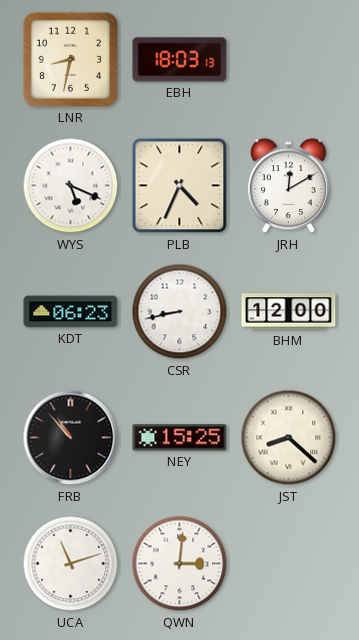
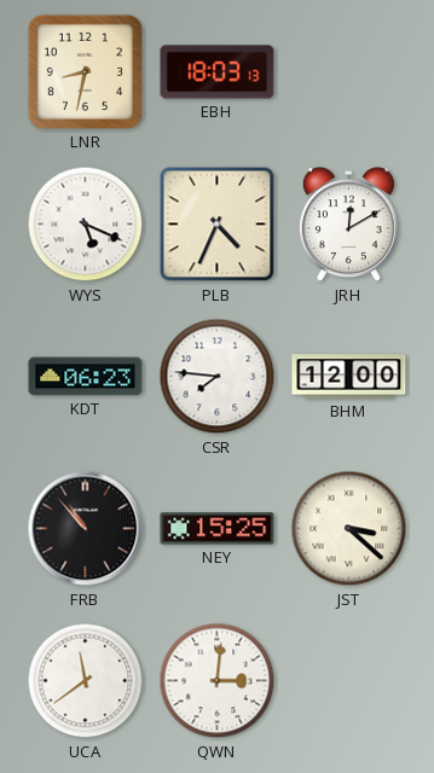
CSR: 8:43 -> 7:46 (218, 377)
JST: 8:22 -> 3:22 (349, 529)
UCA: 11:12 -> 11:39 (86, 681)
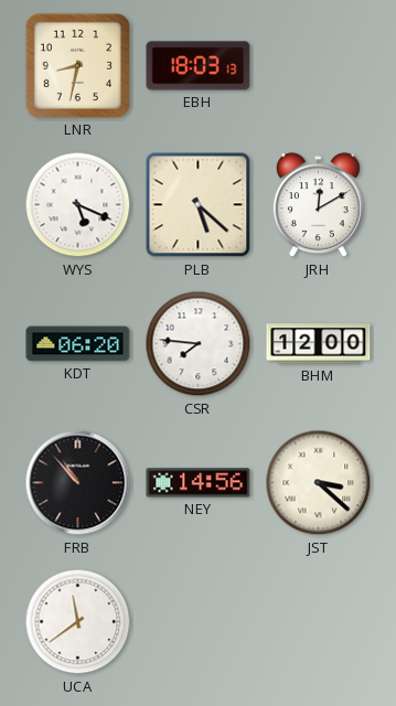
PLB: 4:34 -> 5:22 (199, 205)
KDT: 06:23 -> 06:20 (78, 344)
NEY: 15:25 -> 14:56 (199, 483)
QWN: 3:01 -> none (218, 681)
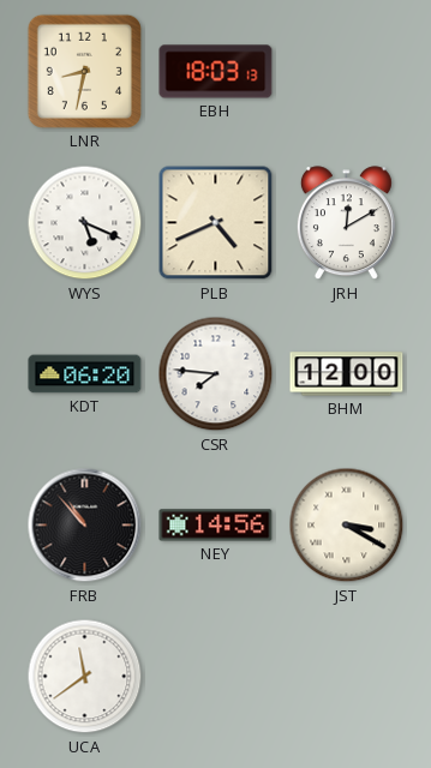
PLB: 5:22 -> 4:41 (216, 223)
JST: 3:22 -> 3:20 (347, 526)
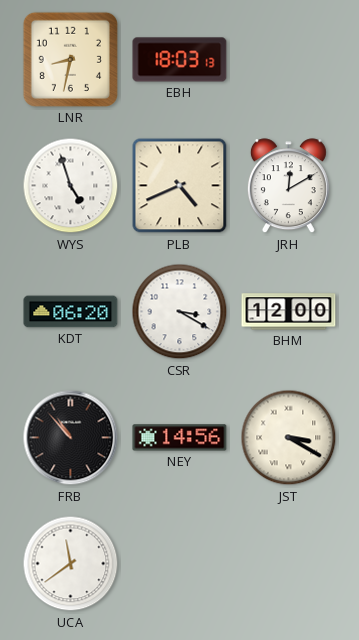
WYS: 5:19 -> 4:57 (71, 186)
CSR: 7:46 -> 3:20 (180, 312)
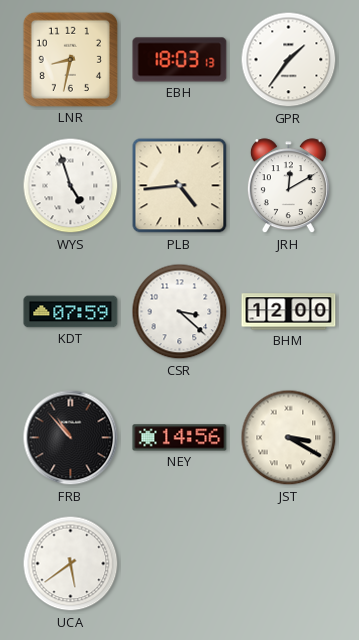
GPR: none -> 1:36 (289, 60)
PLB: 4:41 -> 4:44 (180, 186)
KDT: 06:20 -> 07:59 (71, 312)
CSR: 3:20 -> 3:22 (180, 312)
UCA: 11:39 -> 5:39 (71, 564)
